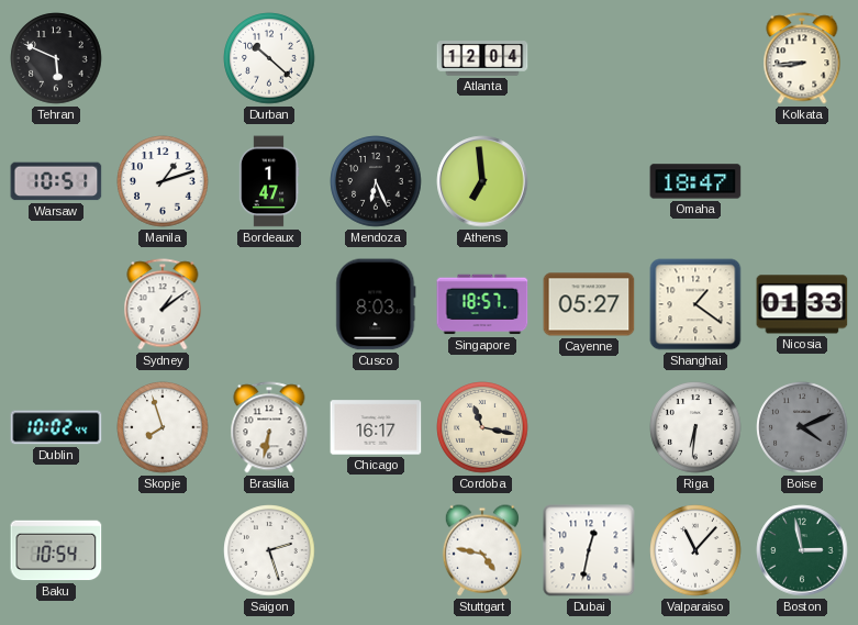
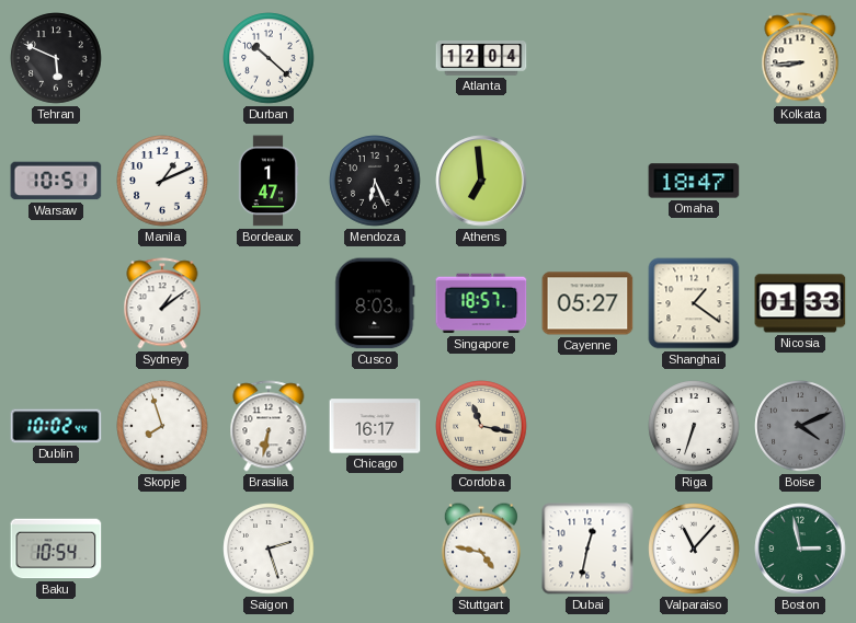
Manila: 1:12 -> 1:11 (162, 181)
Riga: 6:31 -> 6:33 (694, 426)
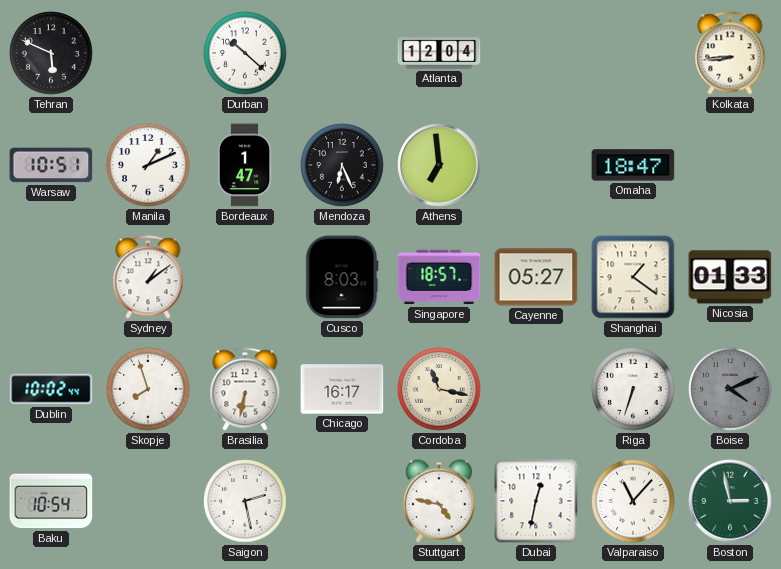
Saigon: 2:27 -> 2:28 (245, 501)
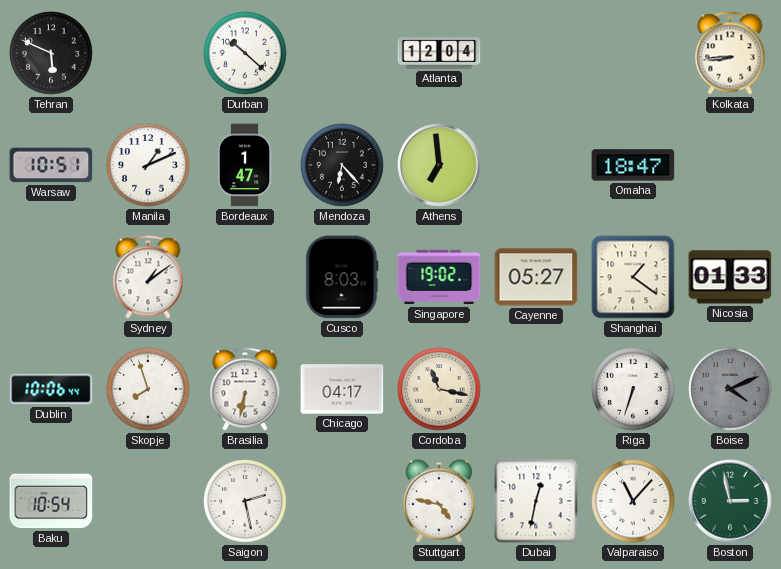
Mendoza: 6:26 -> 6:23 (342, 165)
Singapore: 18:57 -> 19:02 (439, 277)
Dublin: 10:02 -> 10:06 (51, 389)
Chicago: 16:17 -> 04:17 (342, 389)
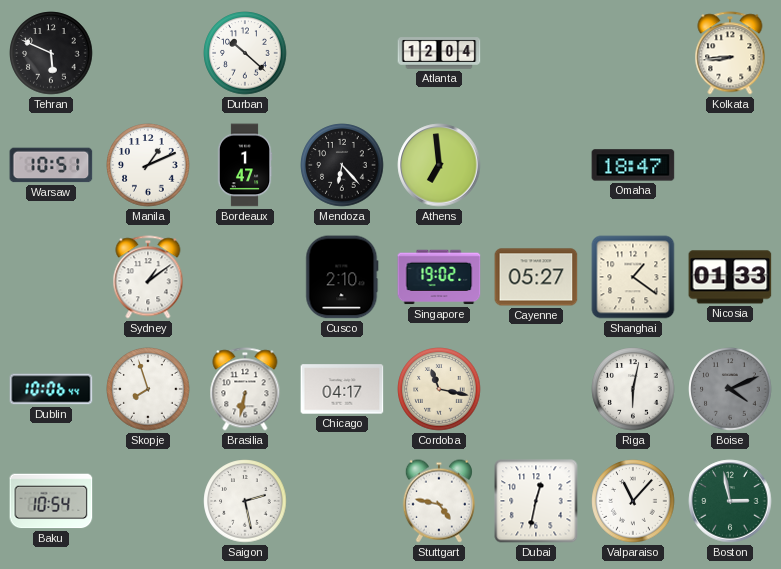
Cusco: 8:03 -> 2:10 (342, 277)
Riga: 6:33 -> 6:02 (633, 389)
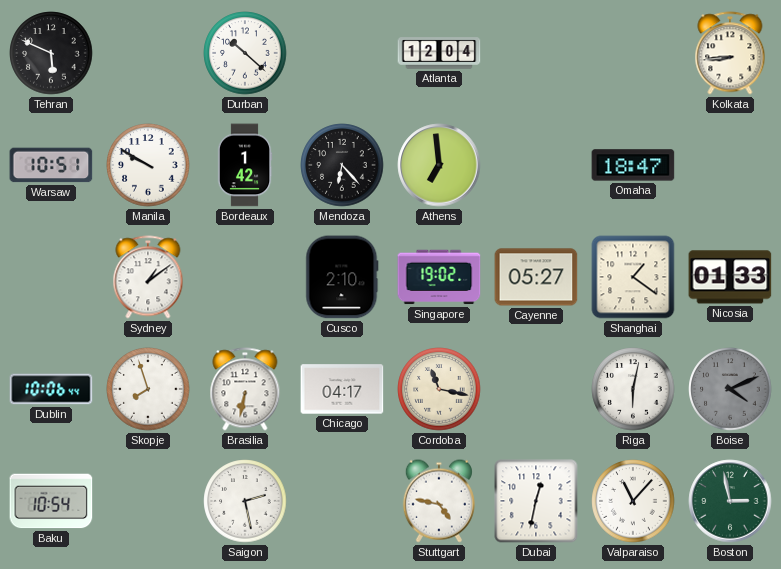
Manila: 1:11 -> 9:50 (148, 165)
Bordeaux: 1:47 -> 1:42 (245, 165)
